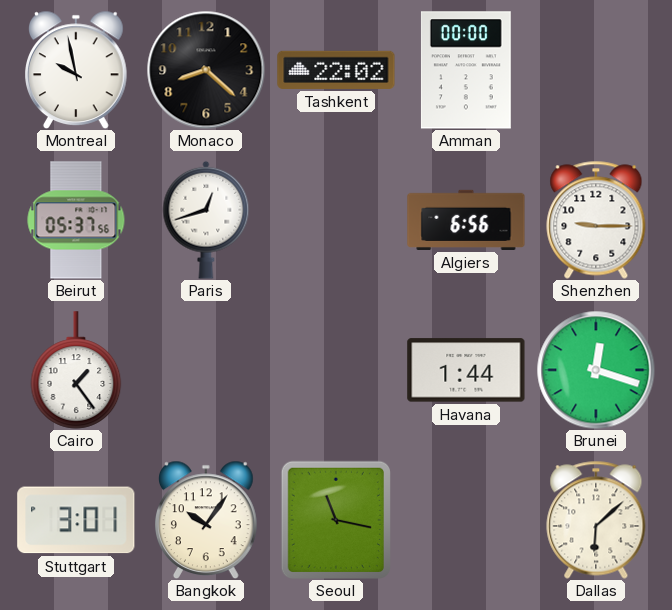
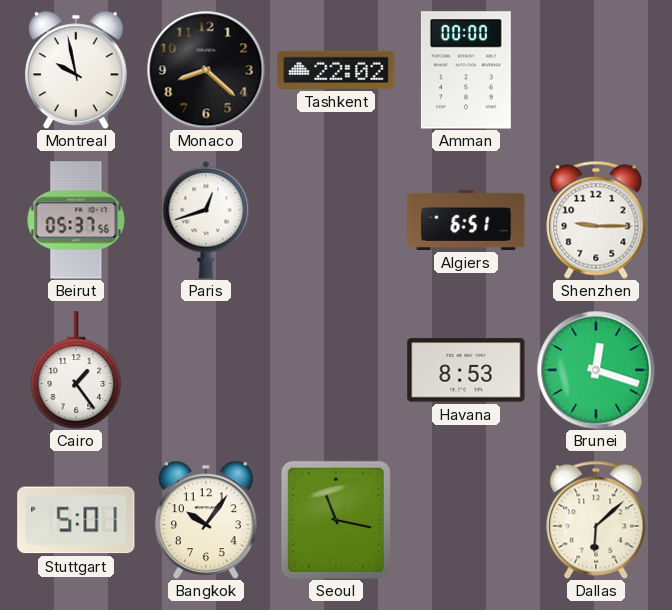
Algiers: 6:56 -> 6:51 (466, 220)
Havana: 1:44 -> 8:53 (466, 370)
Stuttgart: 3:01 -> 5:01 (76, 520)
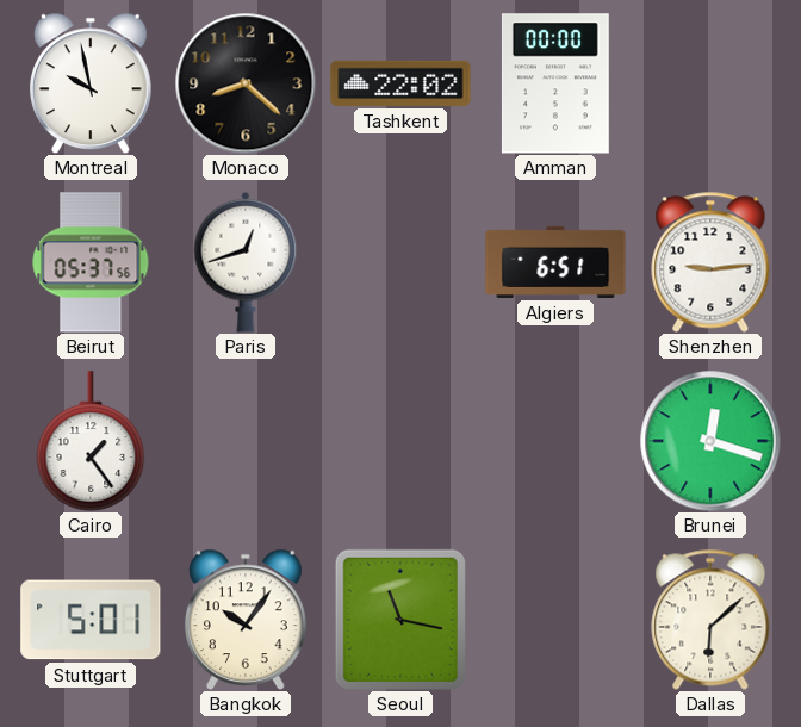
Shenzhen: 9:15 -> 9:14 (710, 262)
Havana: 8:53 -> none (466, 370)
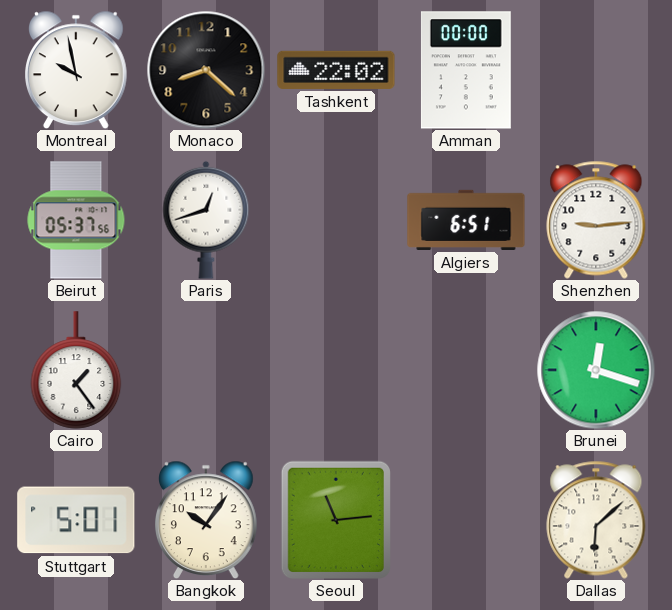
Seoul: 11:17 -> 11:14 (335, 519)
